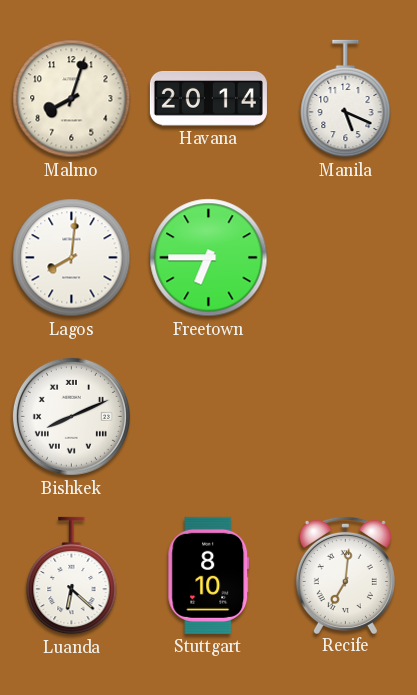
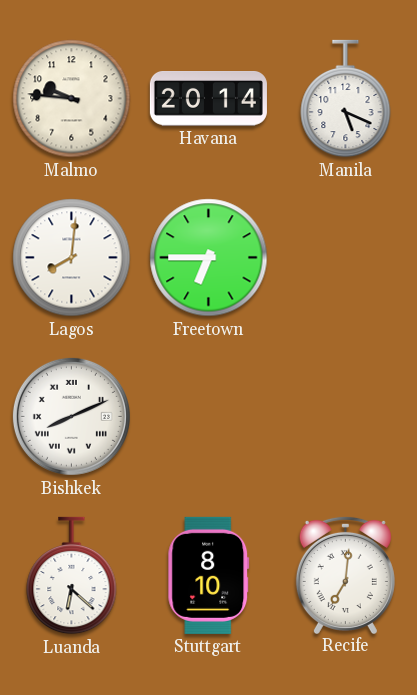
Malmo: 8:03 -> 9:46 (72, 99)
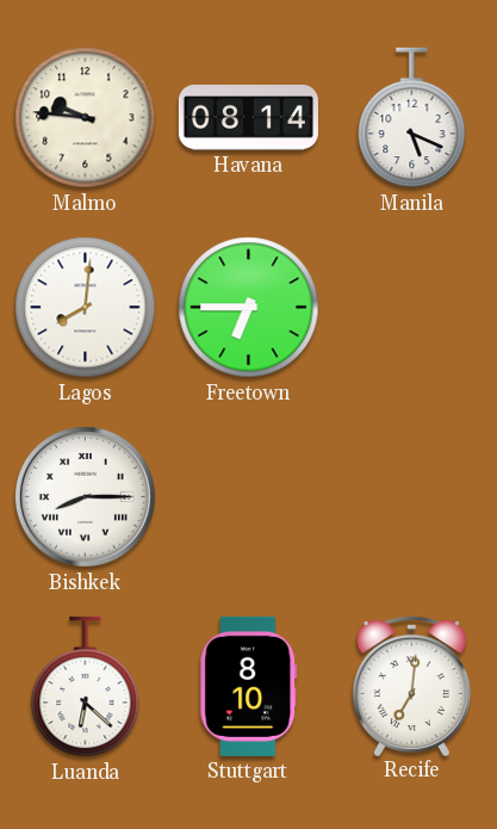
Havana: 20:14 -> 08:14 (248, 118)
Bishkek: 8:11 -> 8:15 (85, 496)
